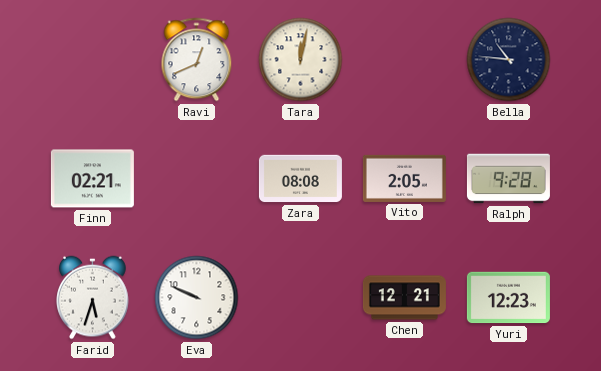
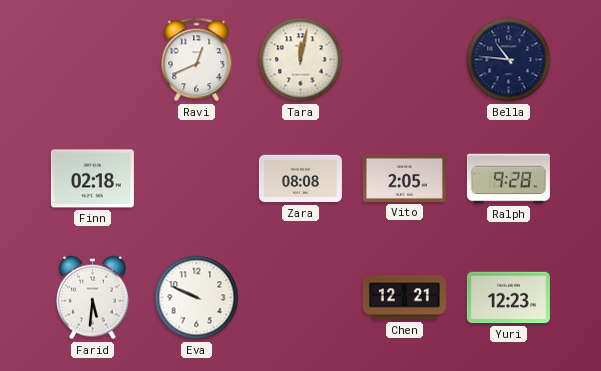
Finn: 02:21 -> 02:18 (92, 179)
Farid: 5:33 -> 5:31 (93, 298)
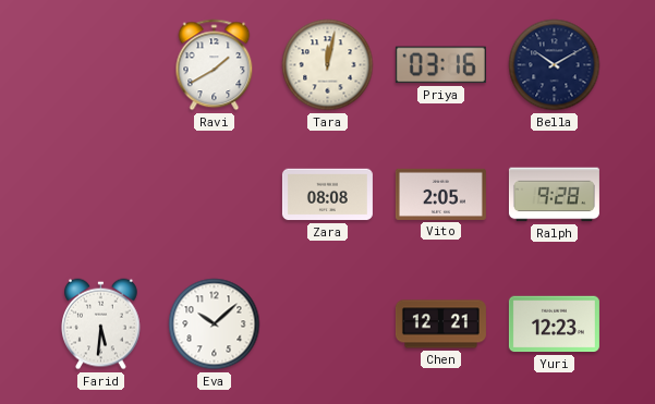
Ravi: 12:41 -> 1:40 (215, 65)
Priya: none -> 03:16 (440, 65)
Bella: 10:46 -> 10:10 (555, 65)
Finn: 02:18 -> none (92, 179)
Eva: 9:49 -> 10:08 (215, 325)
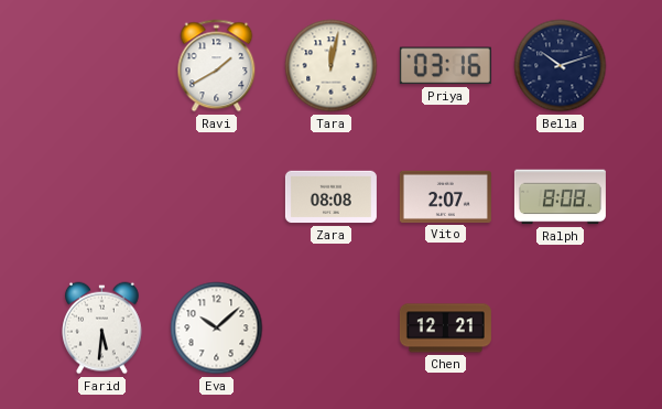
Bella: 10:10 -> 10:12 (561, 66)
Vito: 2:05 -> 2:07 (445, 196)
Ralph: 9:28 -> 8:08 (560, 197)
Yuri: 12:23 -> none (554, 325)
